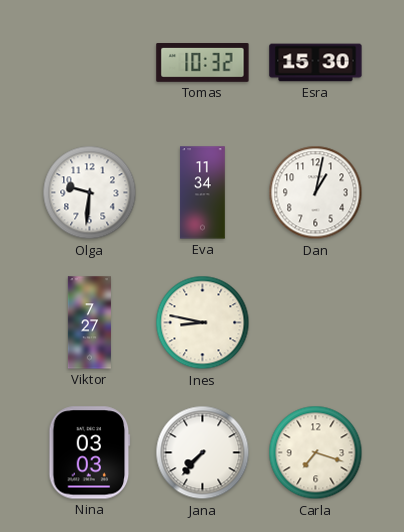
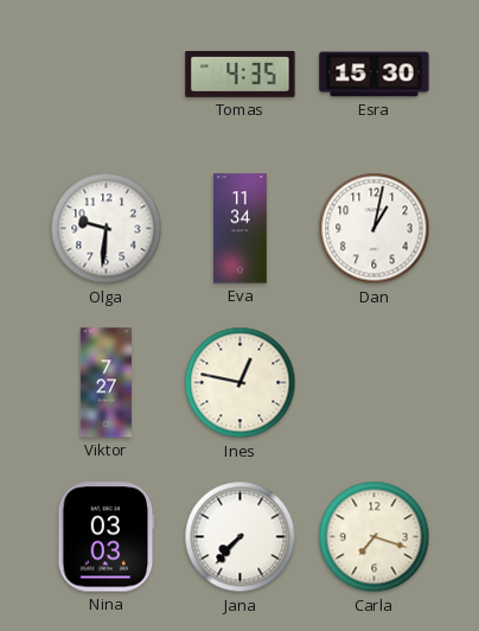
Tomas: 10:32 -> 4:35 (241, 75)
Ines: 8:47 -> 12:47 (241, 383)
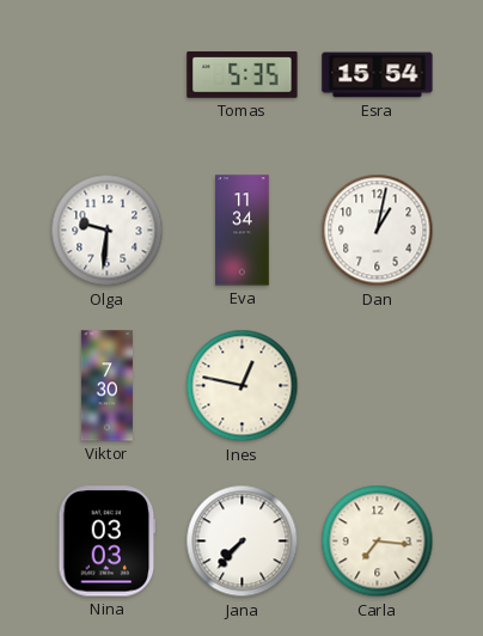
Tomas: 4:35 -> 5:35 (243, 75)
Esra: 15:30 -> 15:54 (378, 75)
Viktor: 7:27 -> 7:30 (106, 386)
Carla: 7:18 -> 7:16 (378, 542)
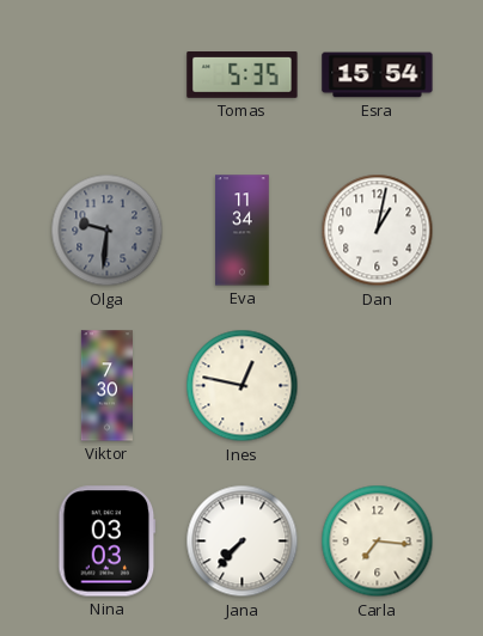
Olga dial: white -> grey (108, 231)
